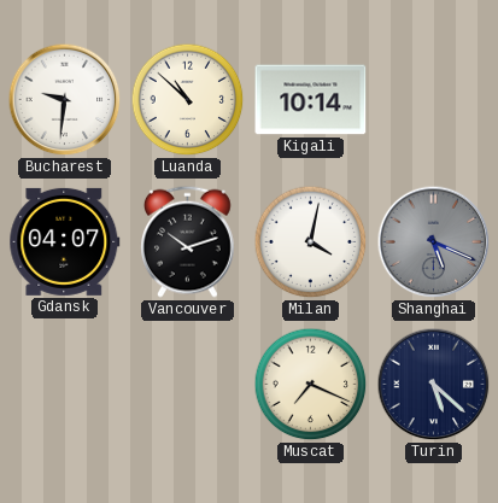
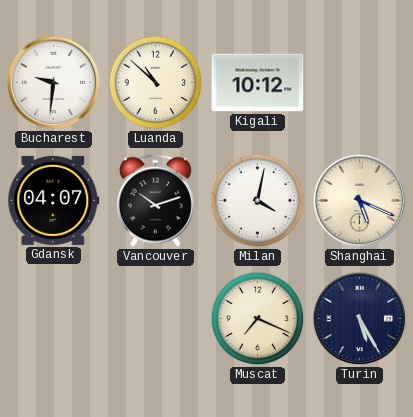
Kigali: 10:14 -> 10:12 (258, 83)
Shanghai dial: grey -> cream (360, 201)
Turin: 5:22 -> 5:25 (360, 319)
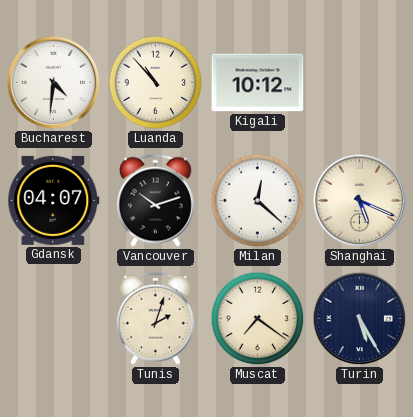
Bucharest: 9:31 -> 4:31 (54, 83)
Luanda: 10:52 -> 10:53 (156, 83)
Milan: 4:02 -> 12:22 (258, 201)
Tunis: none -> 2:03 (155, 318)
Muscat: 7:19 -> 7:21 (258, 319)
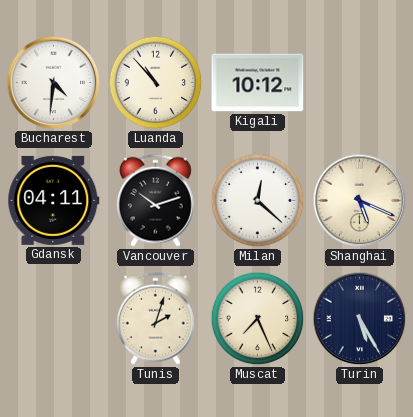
Gdansk: 04:07 -> 04:11 (54, 200)
Muscat: 7:21 -> 7:26 (258, 319)
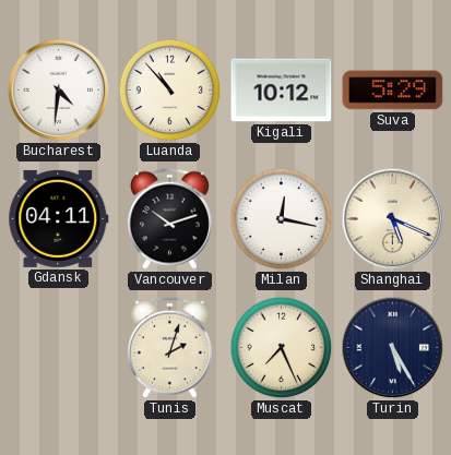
Suva: none -> 5:29 (393, 91)
Milan: 12:22 -> 12:17 (282, 219)
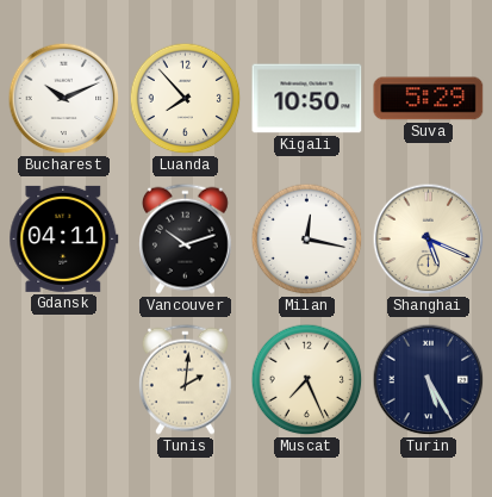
Bucharest: 4:31 -> 10:11 (64, 99)
Luanda: 10:53 -> 7:53 (186, 99)
Kigali: 10:12 -> 10:50 (307, 99)
Tunis: 2:03 -> 2:01 (185, 379)
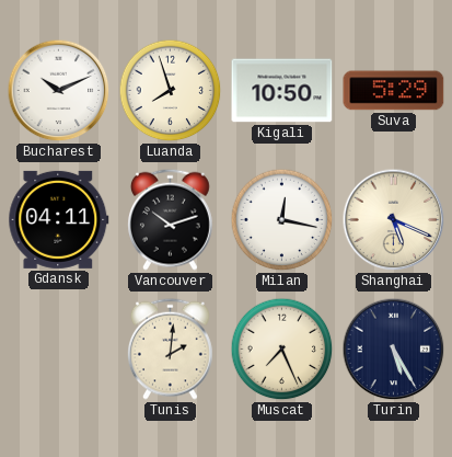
Luanda: 7:53 -> 7:57 (171, 91)
